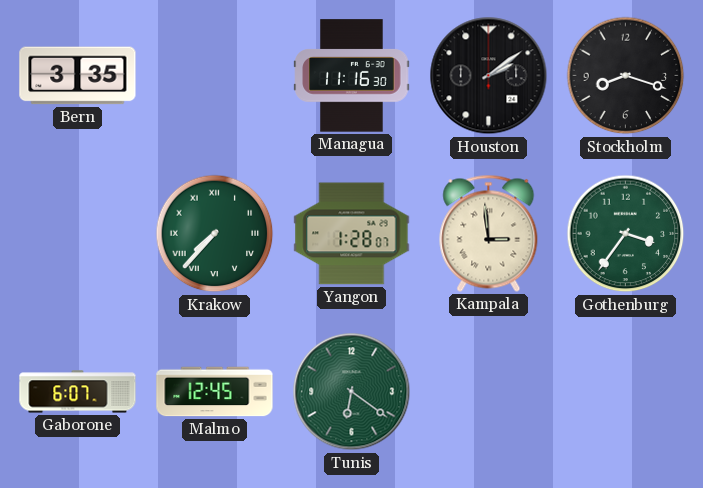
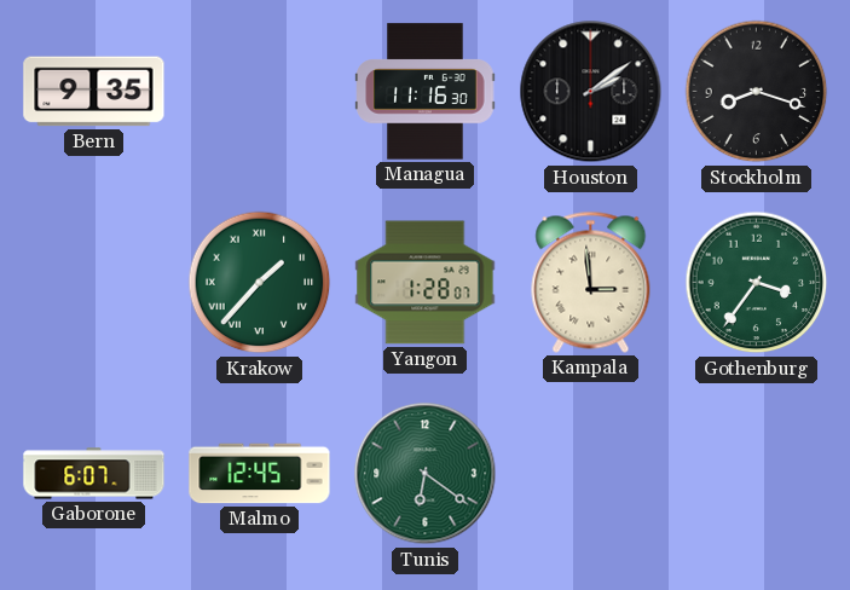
Bern: 3:35 -> 9:35 (94, 92)
Krakow: 7:37 -> 1:37 (260, 283)
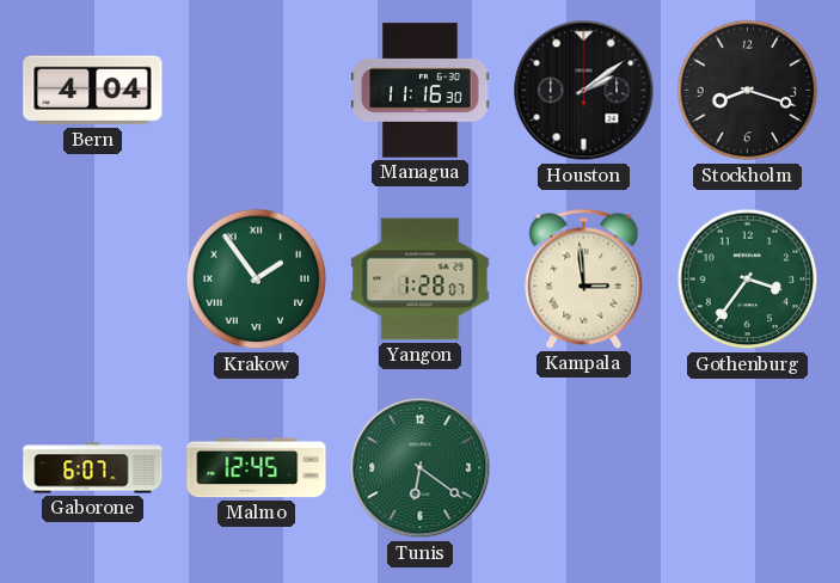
Bern: 9:35 -> 4:04 (93, 91)
Krakow: 1:37 -> 1:54 (257, 280)
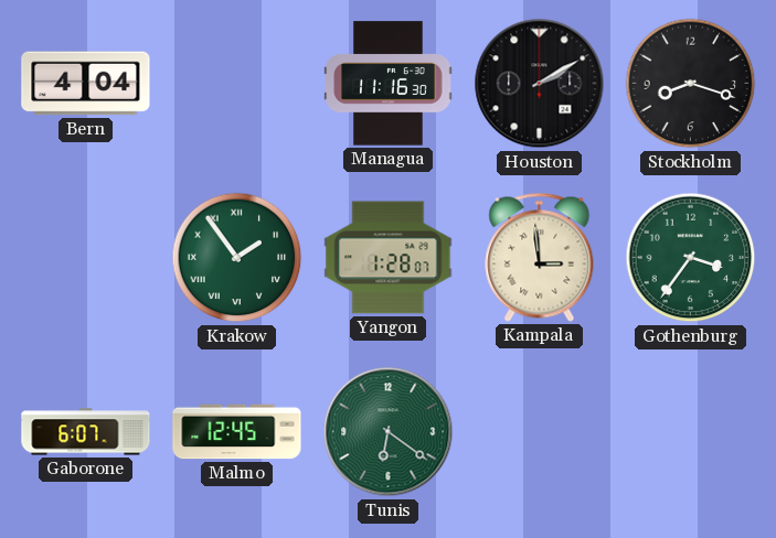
Houston: 2:09 -> 2:10 (540, 84)
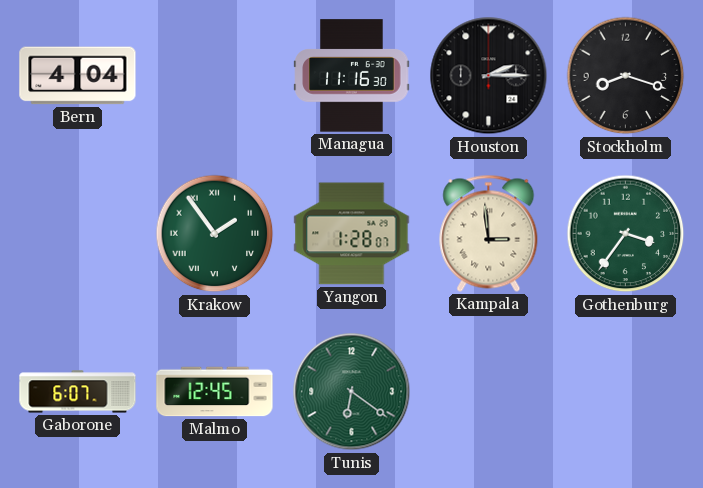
Houston: 2:10 -> 2:15 (489, 76)
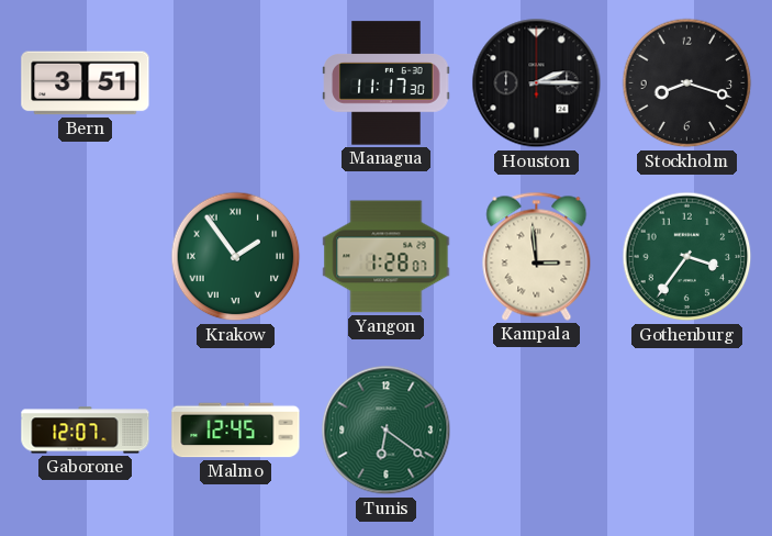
Bern: 4:04 -> 3:51 (86, 83)
Managua: 11:16 -> 11:17 (387, 83)
Gaborone: 6:07 -> 12:07 (86, 431)
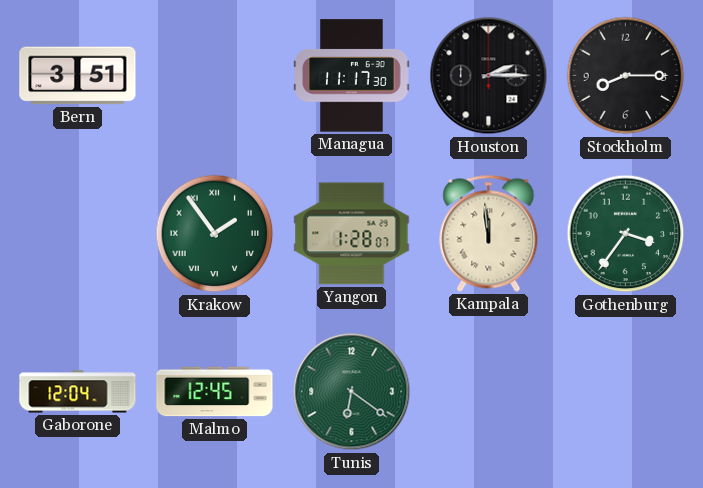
Stockholm: 8:18 -> 8:15 (626, 76)
Kampala: 2:59 -> 11:59 (489, 233)
Gaborone: 12:07 -> 12:04 (78, 392)
